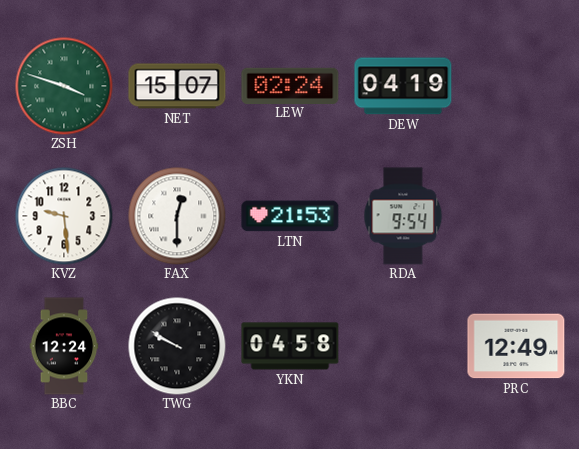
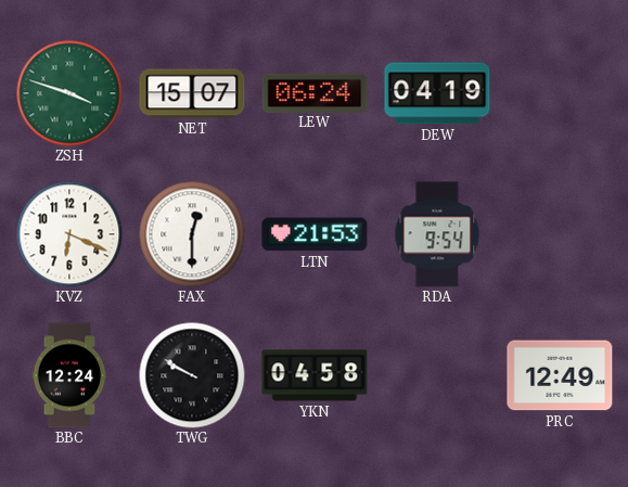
LEW: 02:24 -> 06:24 (315, 92)
KVZ: 9:29 -> 6:19 (69, 234)
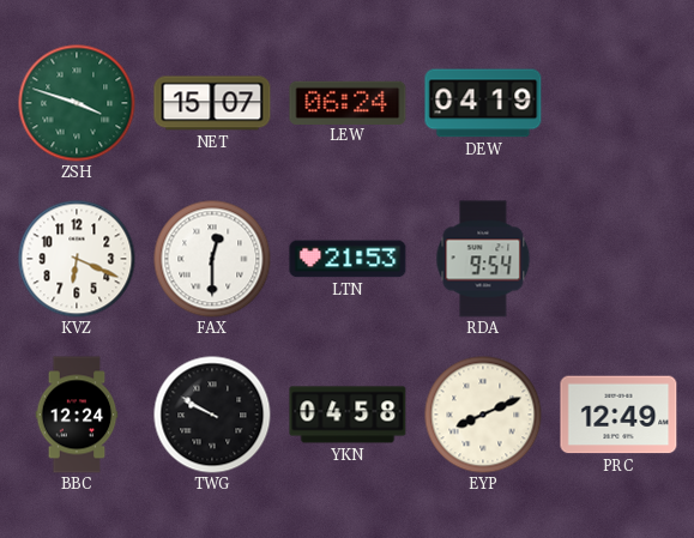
EYP: none -> 8:11 (483, 415)
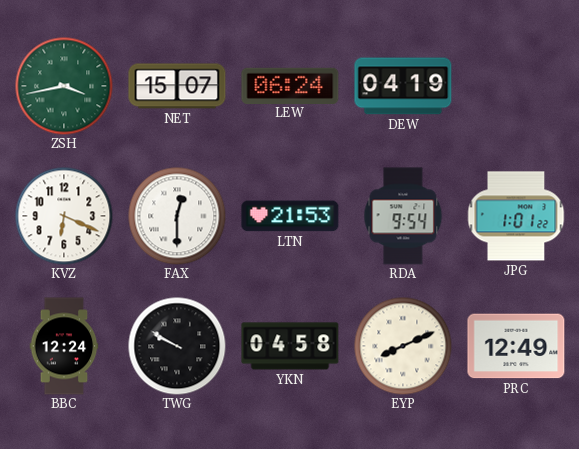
ZSH: 3:48 -> 3:43 (64, 86)
JPG: none -> 1:01 (516, 216)
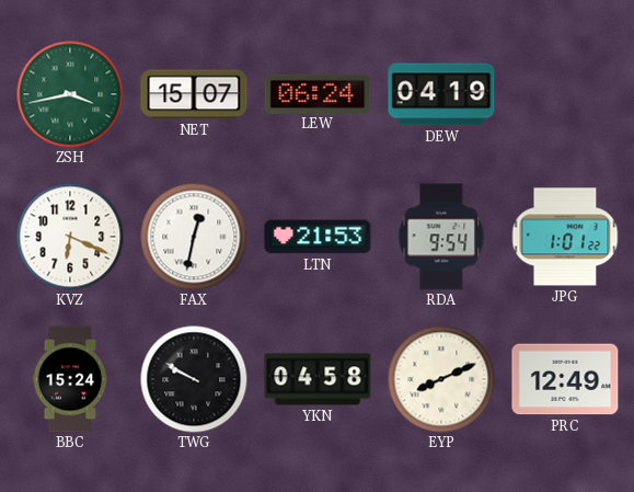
FAX: 12:30 -> 12:32 (194, 237)
BBC: 12:24 -> 15:24 (70, 379)
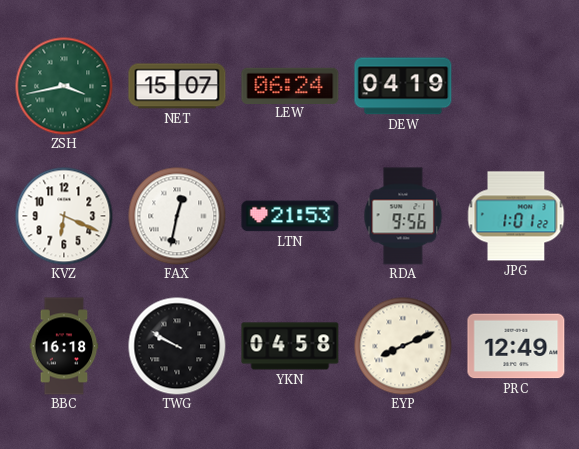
RDA: 9:54 -> 9:56 (403, 216)
BBC: 15:24 -> 16:18 (64, 346)
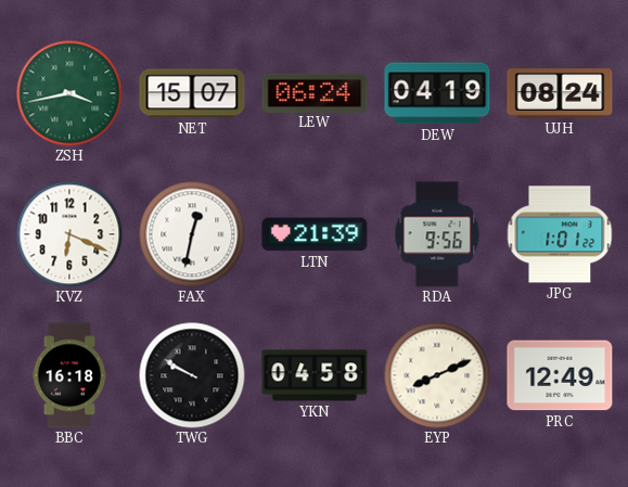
UJH: none -> 08:24 (560, 93)
LTN: 21:53 -> 21:39 (315, 234)
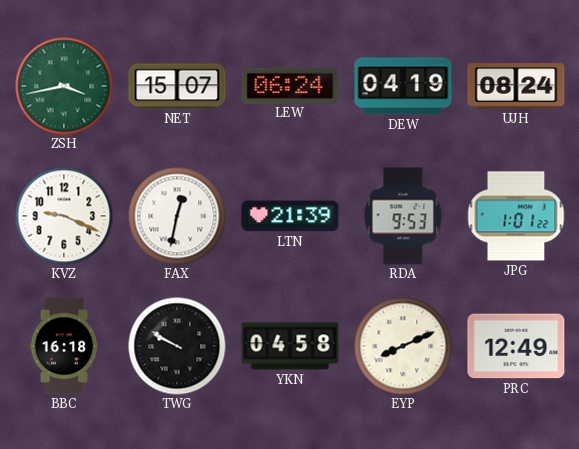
KVZ: 6:19 -> 9:19 (64, 216)
RDA: 9:56 -> 9:53 (403, 216)
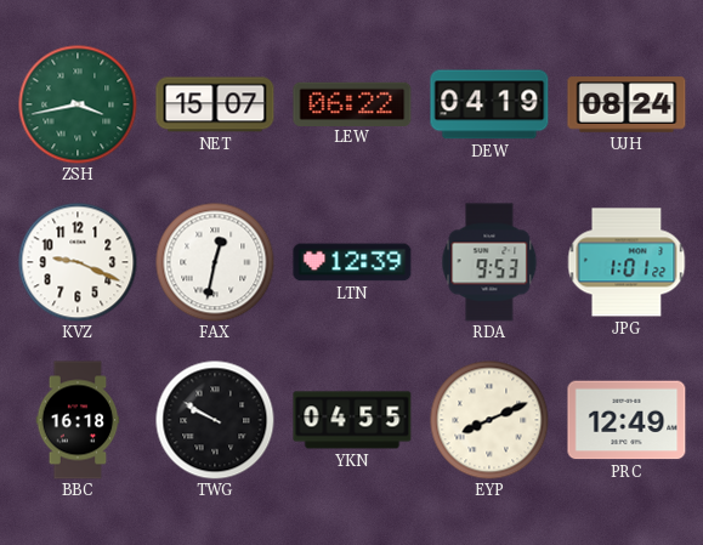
LEW: 06:24 -> 06:22 (352, 103)
LTN: 21:39 -> 12:39 (352, 262)
YKN: 04:58 -> 04:55 (352, 420)
